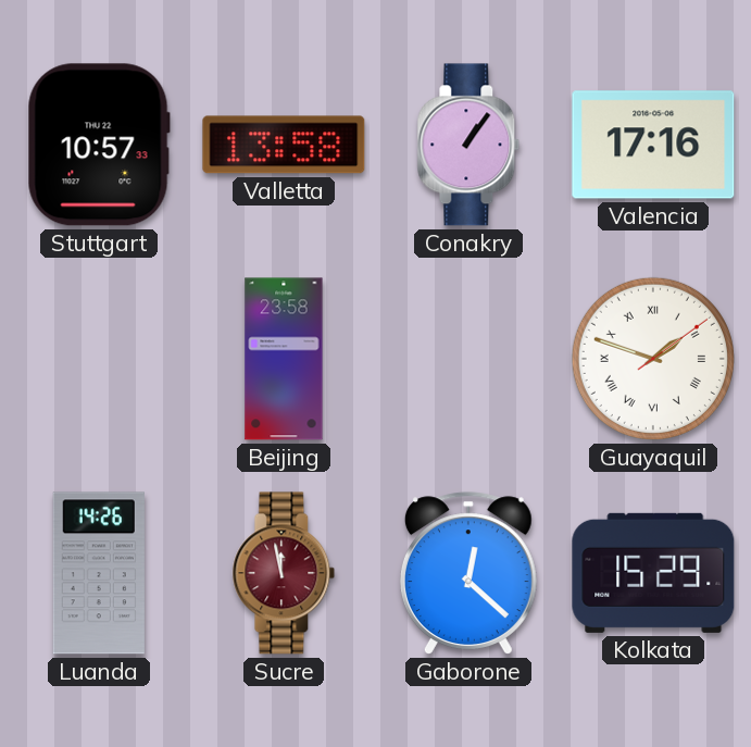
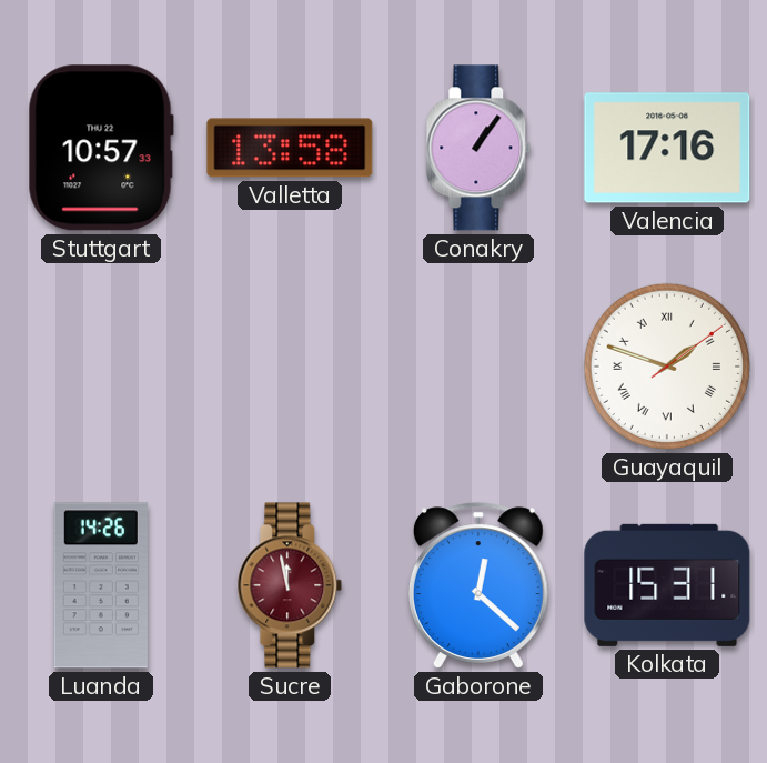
Beijing: 23:58 -> none (284, 359)
Kolkata: 15:29 -> 15:31 (667, 585)
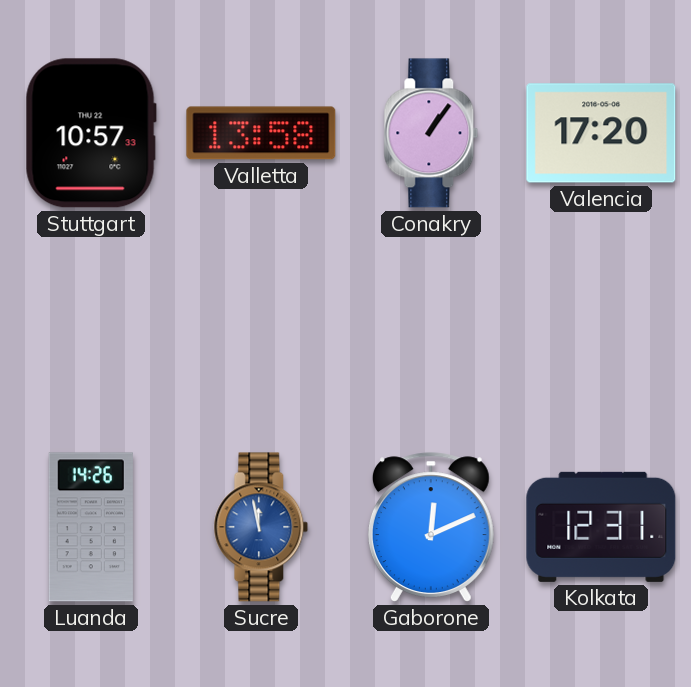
Valencia: 17:16 -> 17:20 (601, 133)
Guayaquil: 1:48 -> none (667, 367)
Sucre dial: burgundy -> blue (261, 527)
Gaborone: 12:22 -> 12:11 (431, 527)
Kolkata: 15:31 -> 12:31 (601, 527)
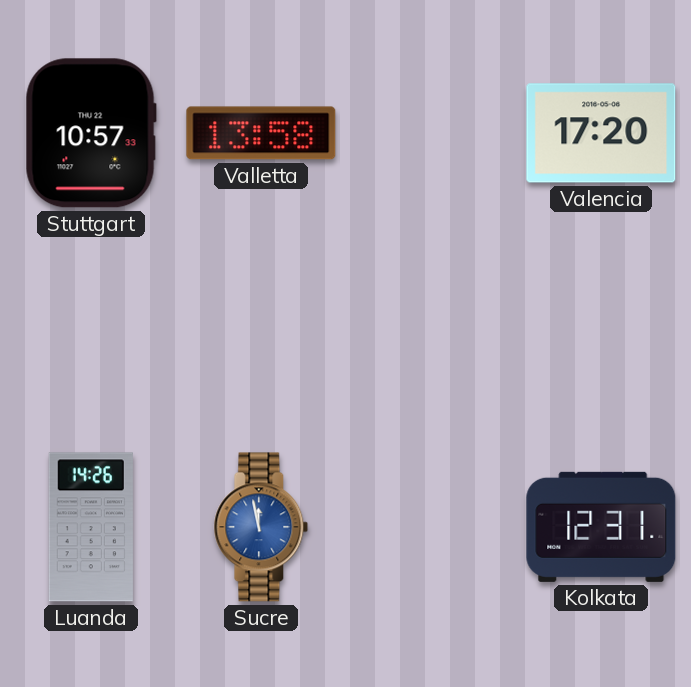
Conakry: 1:06 -> none (431, 133)
Gaborone: 12:11 -> none (431, 527)
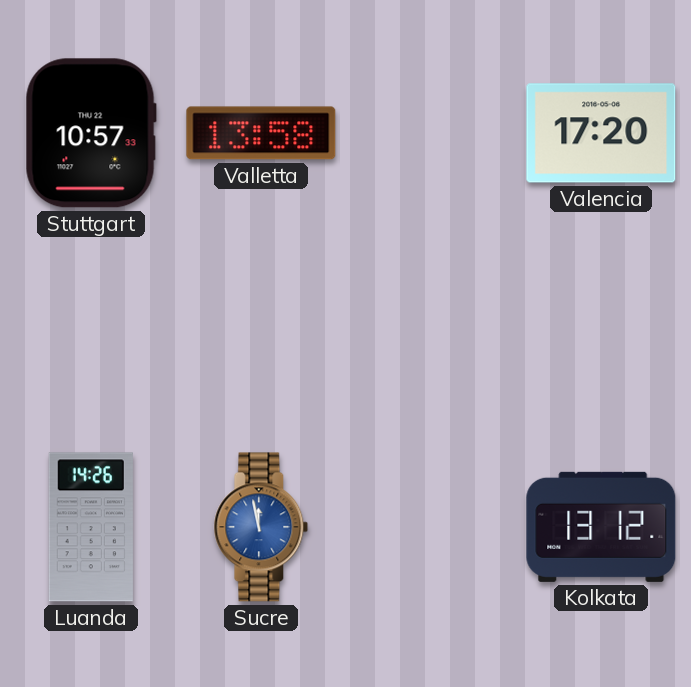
Kolkata: 12:31 -> 13:12 (601, 527)
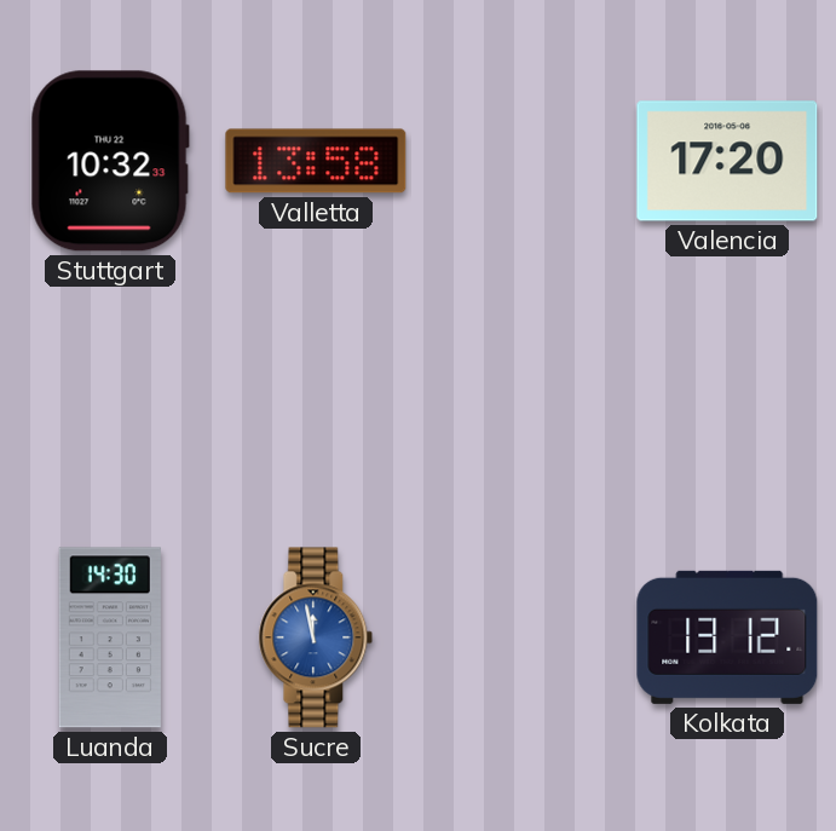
Stuttgart: 10:57 -> 10:32 (110, 161)
Luanda: 14:26 -> 14:30 (110, 637)
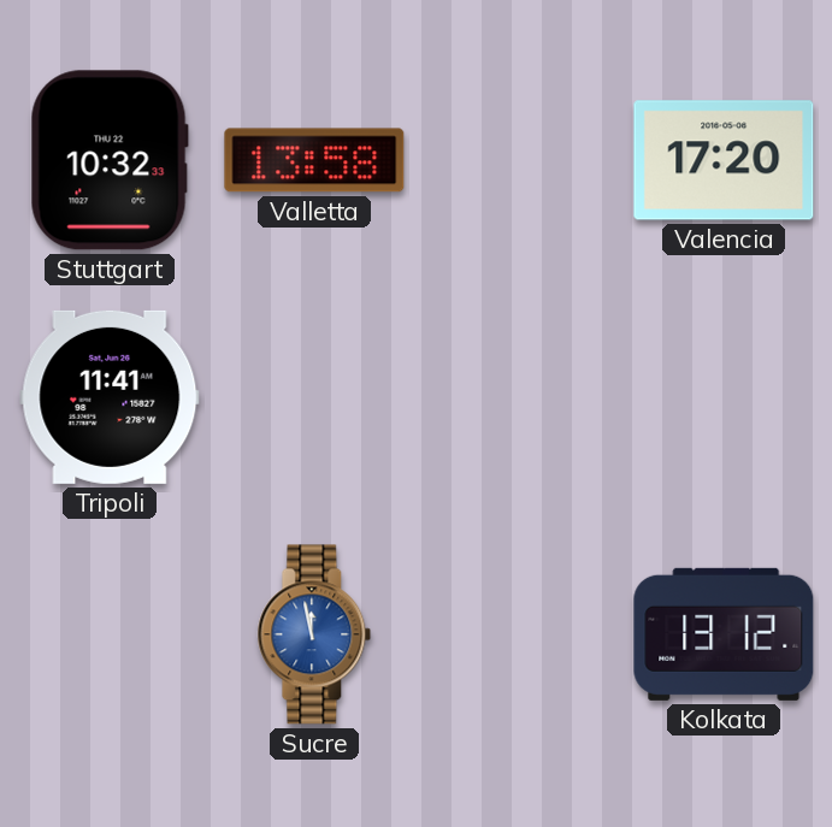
Tripoli: none -> 11:41 (110, 397)
Luanda: 14:30 -> none (110, 637)
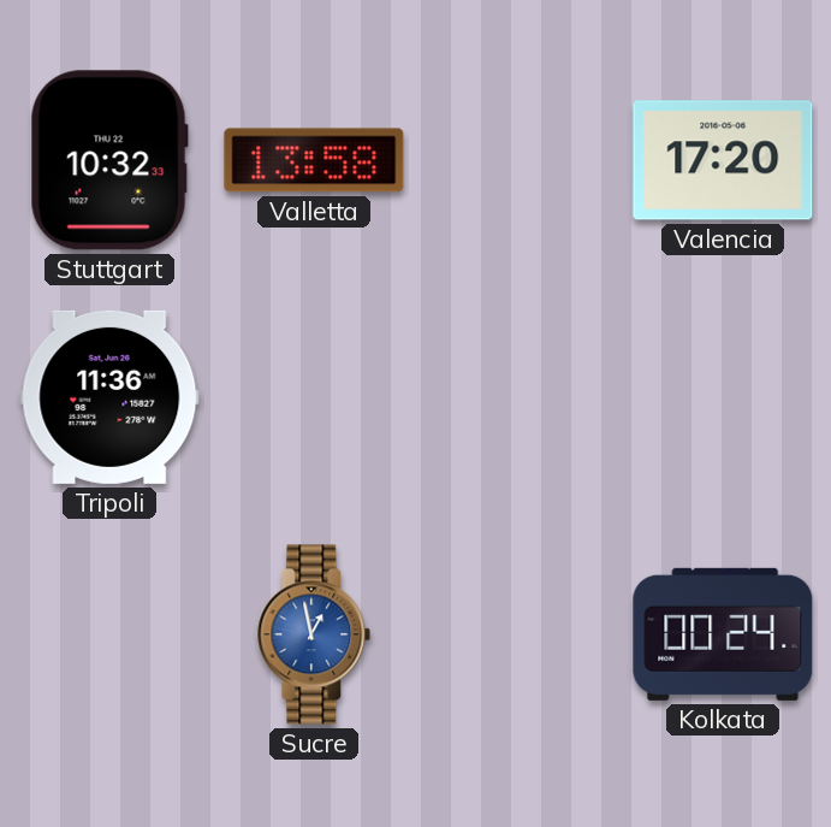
Tripoli: 11:41 -> 11:36 (109, 397)
Sucre: 11:58 -> 12:58 (314, 634)
Kolkata: 13:12 -> 00:24 (723, 634)
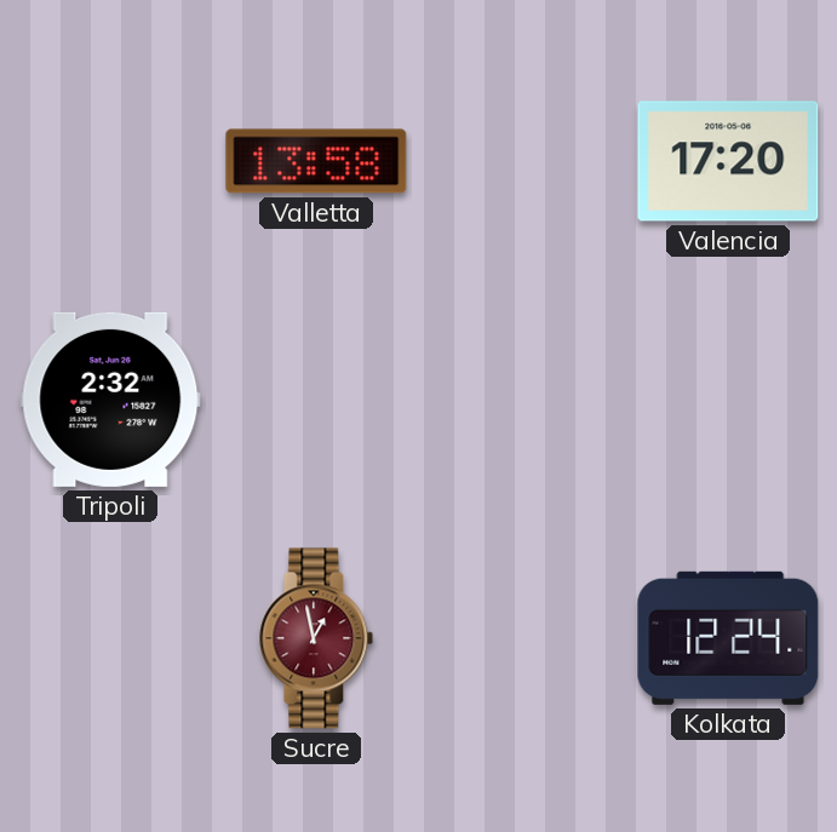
Stuttgart: 10:32 -> none (109, 160)
Tripoli: 11:36 -> 2:32 (110, 400)
Sucre dial: blue -> burgundy (316, 638)
Kolkata: 00:24 -> 12:24 (728, 638)
